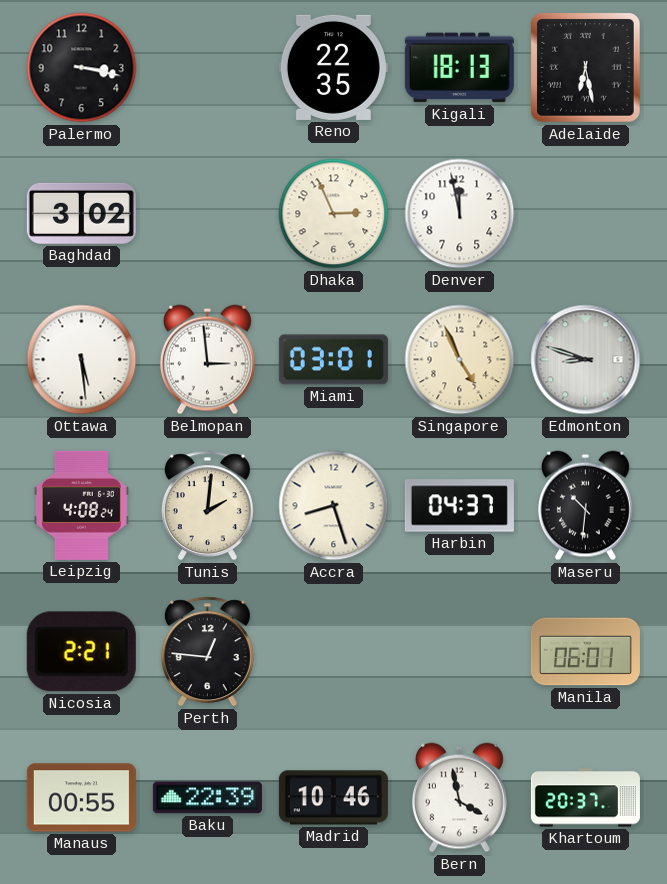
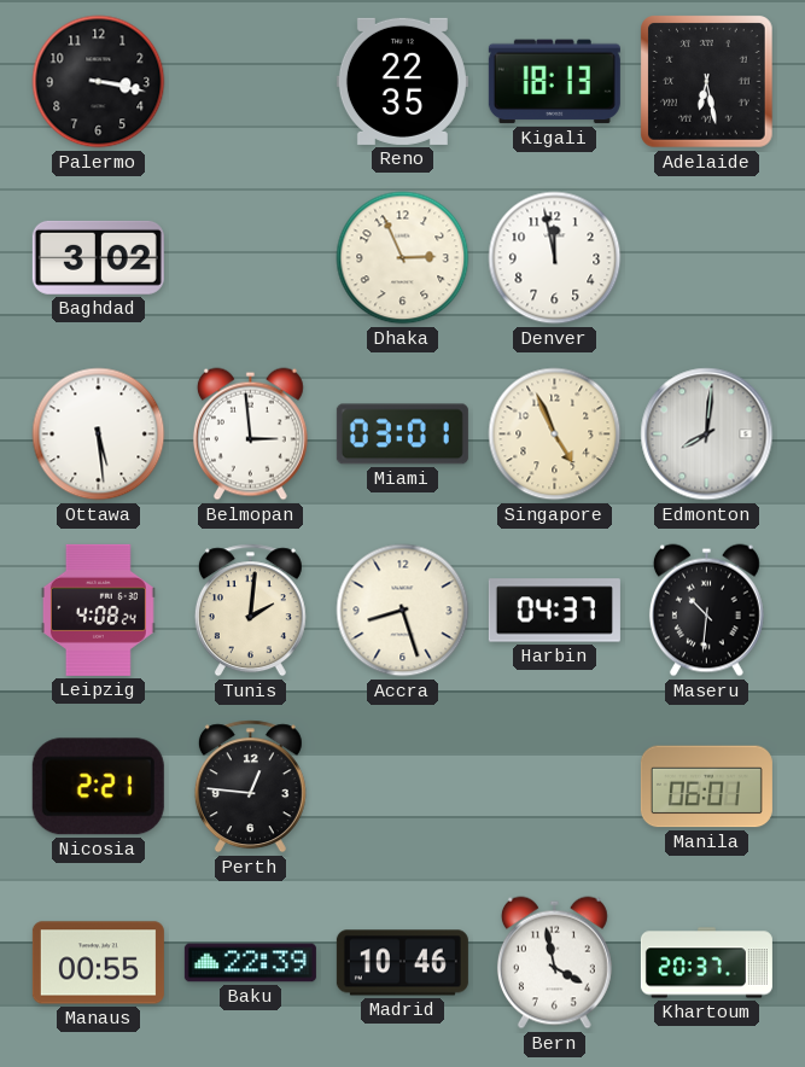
Edmonton: 8:48 -> 8:01 (707, 435)
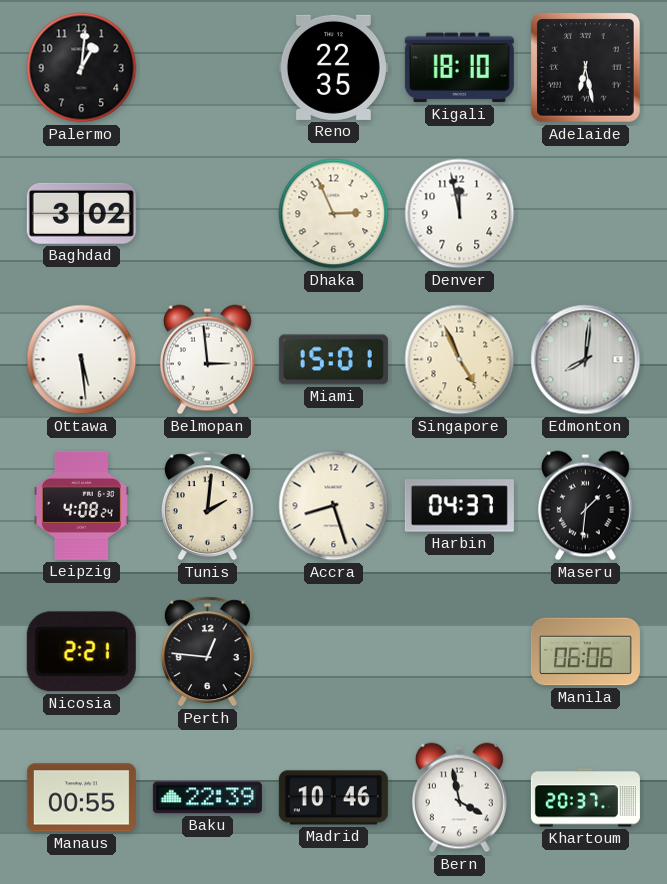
Palermo: 3:17 -> 1:01 (82, 68)
Kigali: 18:13 -> 18:10 (459, 68)
Miami: 03:01 -> 15:01 (333, 360)
Maseru: 10:31 -> 1:31 (585, 506)
Manila: 06:01 -> 06:06 (585, 652)
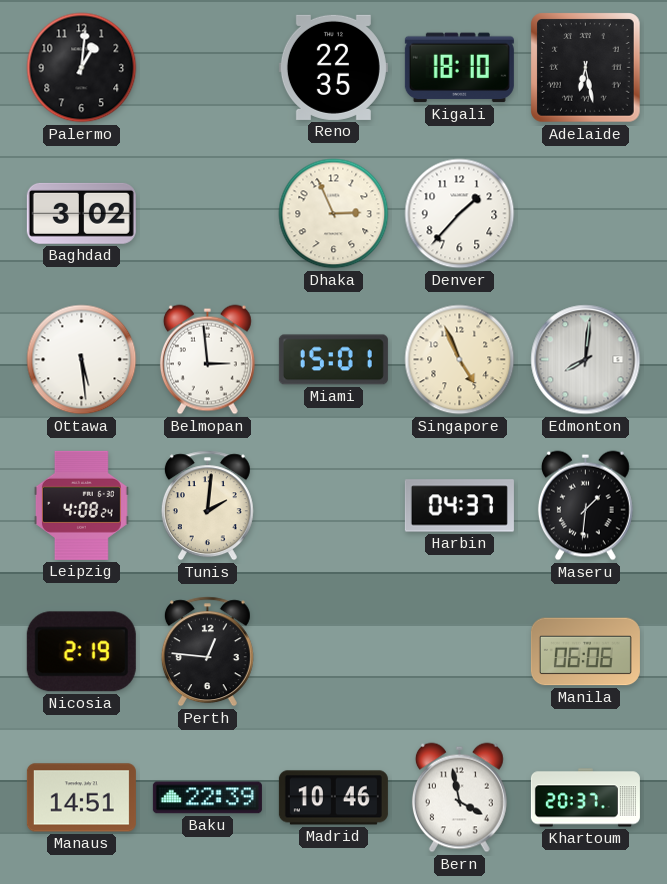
Denver: 11:58 -> 1:37 (460, 214)
Accra: 8:27 -> none (334, 506)
Nicosia: 2:21 -> 2:19 (81, 652)
Manaus: 00:55 -> 14:51 (81, 798)
